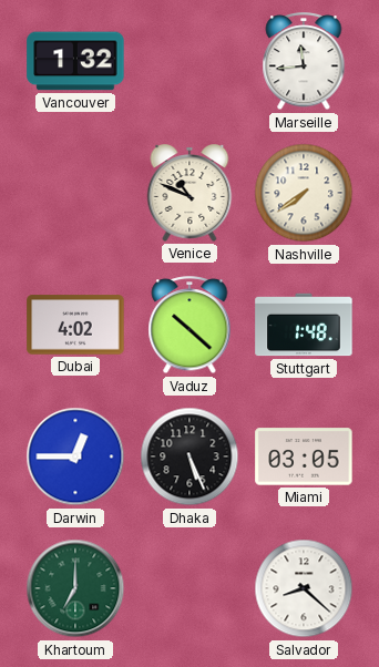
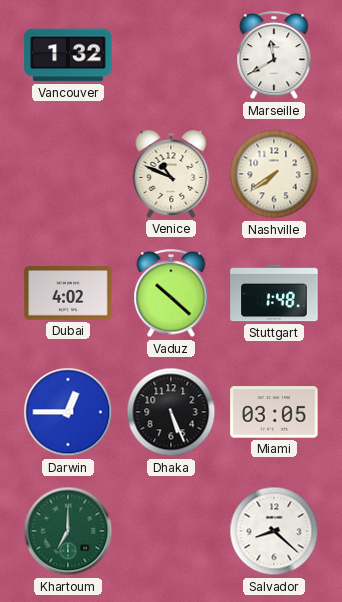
Marseille: 11:44 -> 11:40 (274, 56)
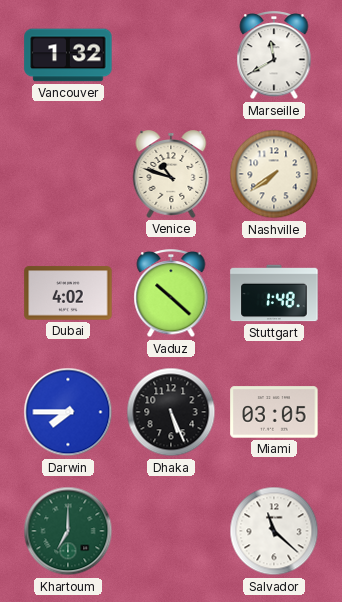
Venice: 10:49 -> 10:48 (171, 174)
Darwin: 12:45 -> 7:45 (68, 412)
Salvador: 8:22 -> 11:22 (274, 531)
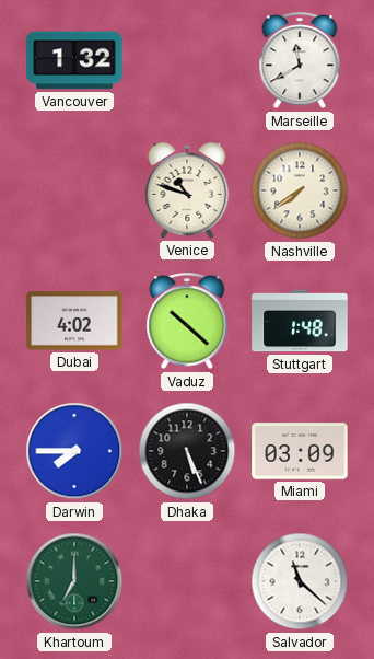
Miami: 03:05 -> 03:09 (300, 451)
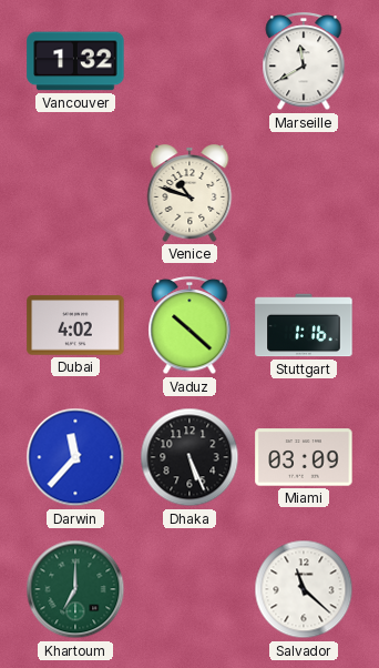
Nashville: 7:39 -> none (300, 190)
Stuttgart: 1:48 -> 1:16 (304, 325)
Darwin: 7:45 -> 11:37 (75, 457)
